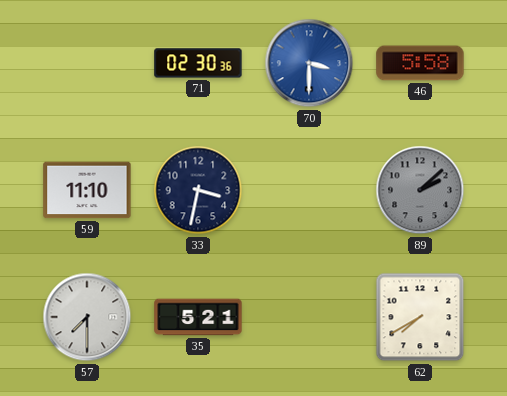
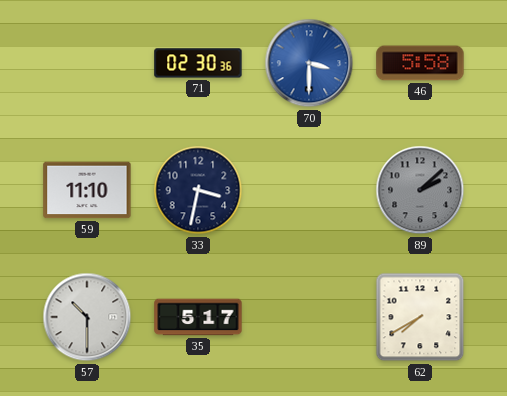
57: 7:30 -> 10:30 (87, 317)
35: 5:21 -> 5:17 (198, 317)
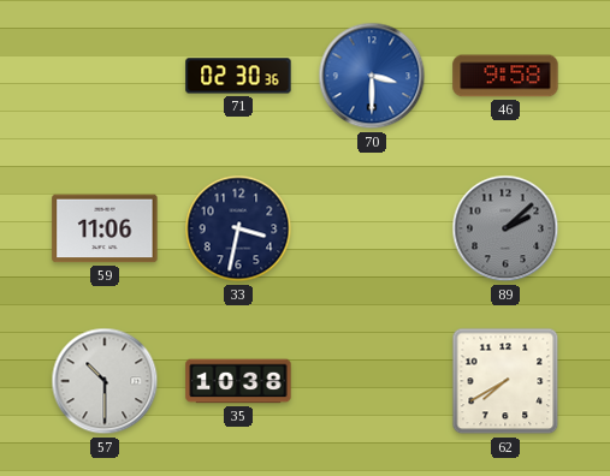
46: 5:58 -> 9:58 (505, 76)
59: 11:10 -> 11:06 (105, 228)
35: 5:17 -> 10:38 (238, 381)
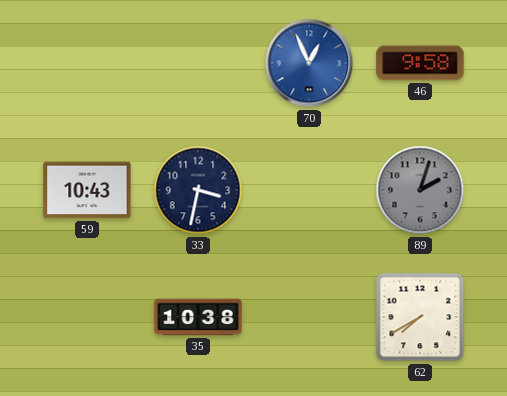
71: 02:30 -> none (238, 76)
70: 3:30 -> 12:56 (309, 63)
59: 11:06 -> 10:43 (87, 190)
89: 2:08 -> 2:03 (420, 190)
57: 10:30 -> none (105, 381)
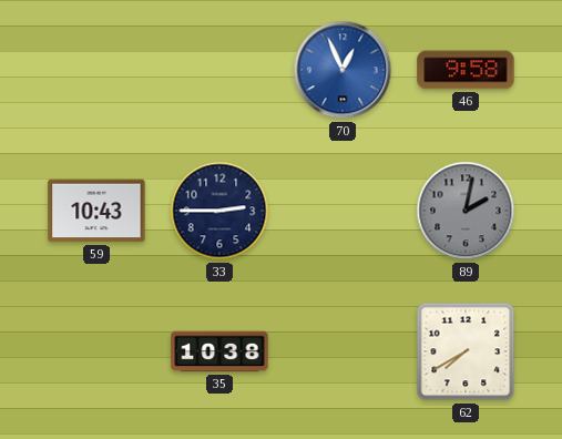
33: 3:32 -> 2:45 (219, 211)
89: 2:03 -> 2:02 (466, 211)
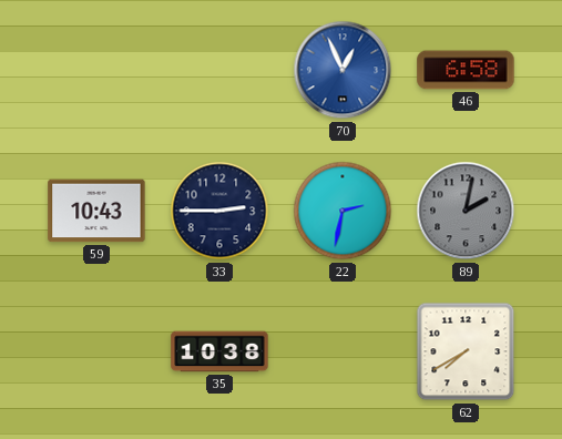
46: 9:58 -> 6:58 (466, 70)
22: none -> 2:32 (343, 211)
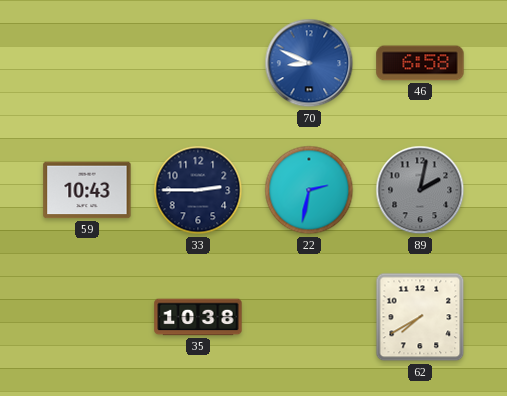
70: 12:56 -> 8:49 (309, 63)
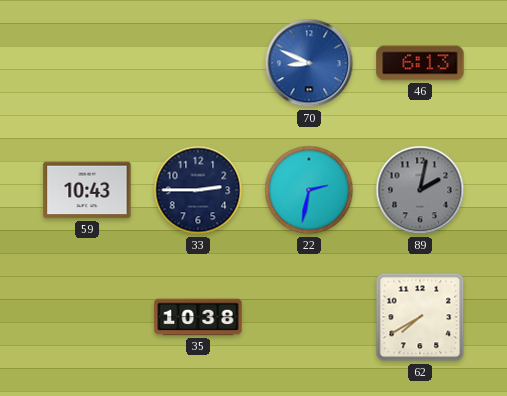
46: 6:58 -> 6:13 (420, 63)
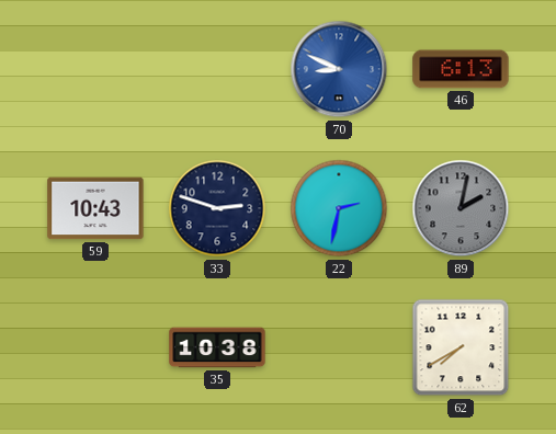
33: 2:45 -> 2:48 (217, 208)
